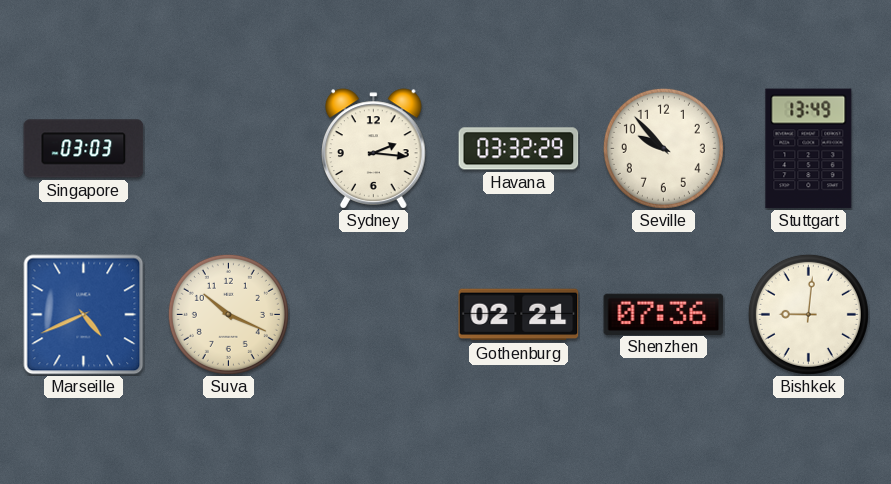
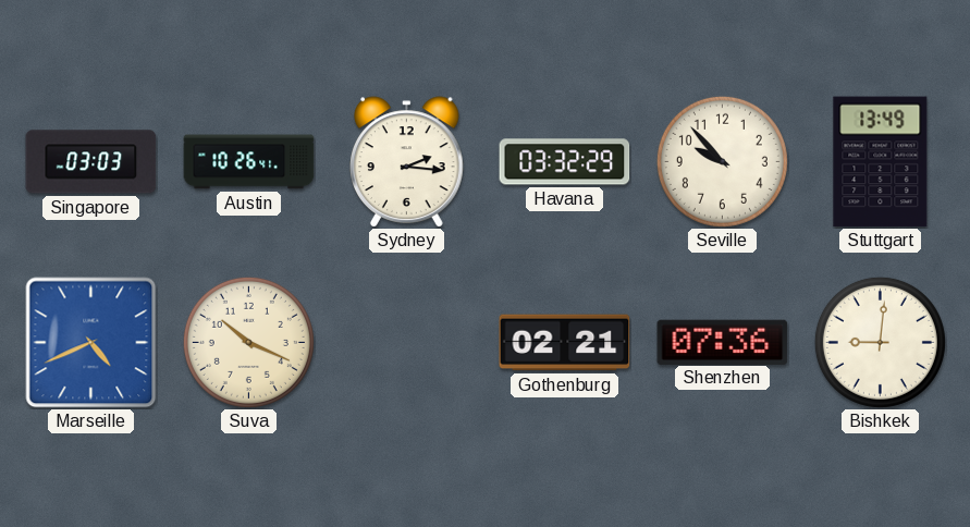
Austin: none -> 10:26 (249, 162)
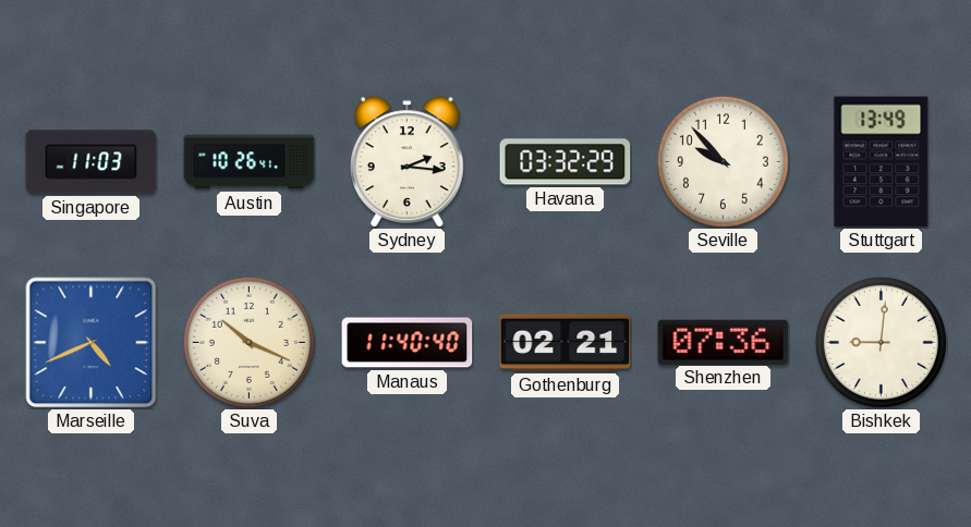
Singapore: 03:03 -> 11:03 (92, 162)
Manaus: none -> 11:40 (408, 343)
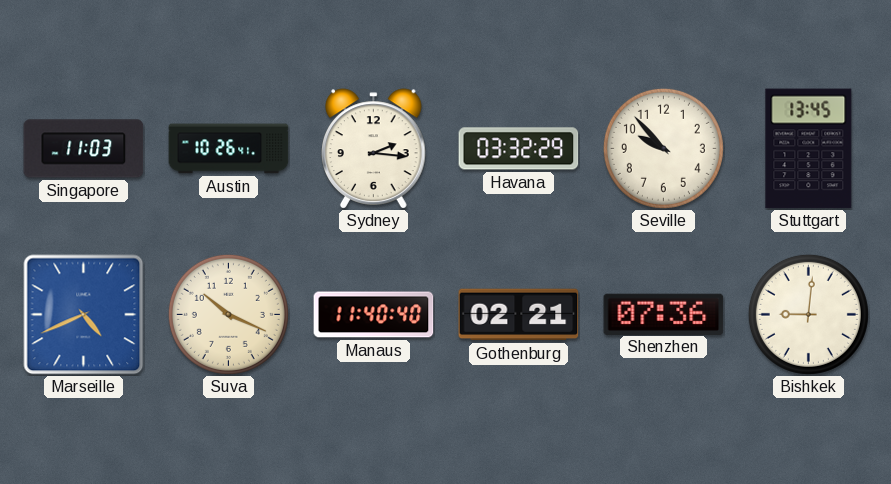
Stuttgart: 13:49 -> 13:45 (809, 149)
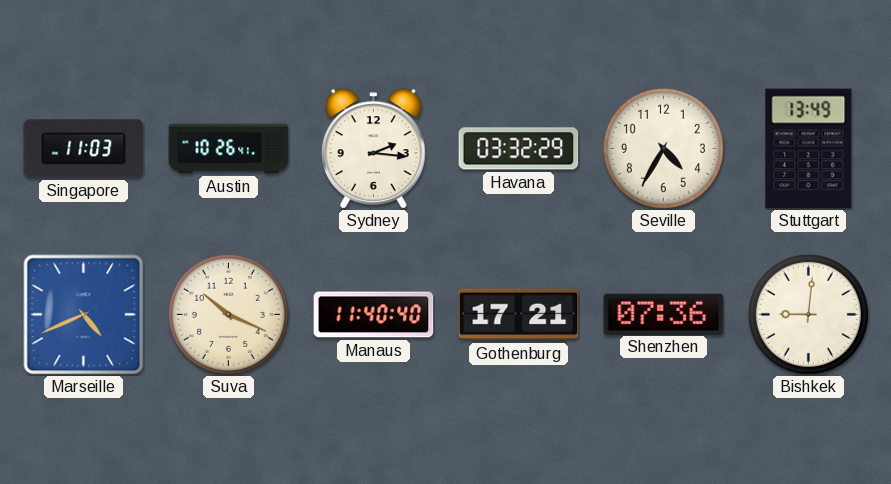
Seville: 9:53 -> 4:35 (663, 148)
Stuttgart: 13:45 -> 13:49 (809, 149)
Gothenburg: 02:21 -> 17:21 (519, 315)
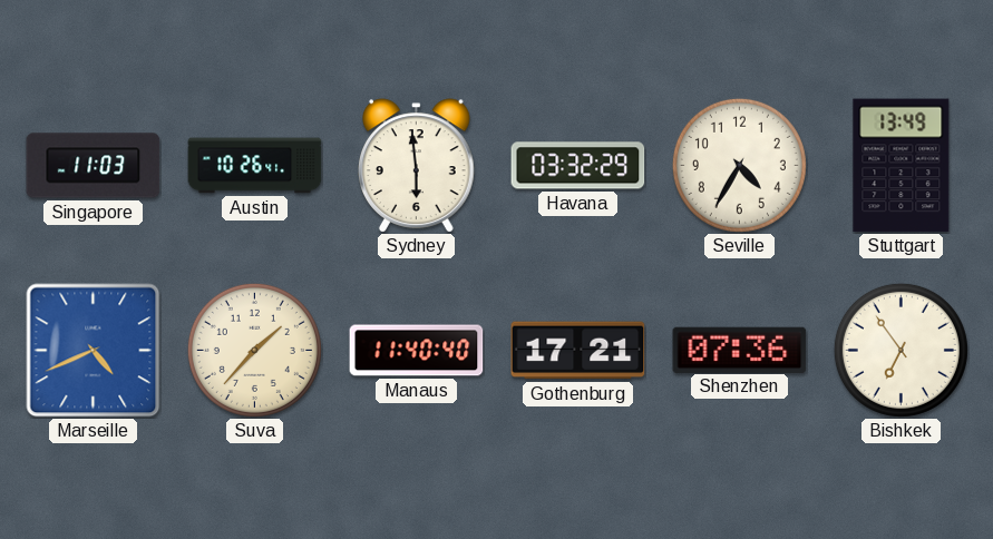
Sydney: 2:16 -> 5:59 (417, 166)
Suva: 10:19 -> 1:37 (254, 350)
Bishkek: 9:01 -> 6:54 (900, 350)
